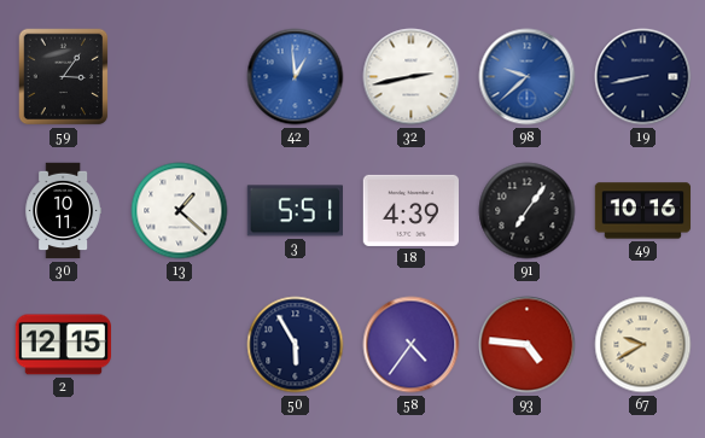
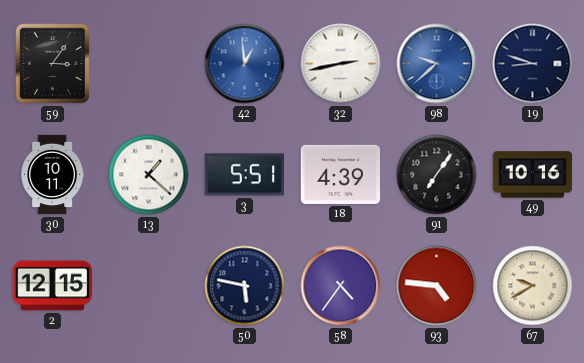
19: 8:43 -> 8:48 (533, 64)
50: 5:55 -> 5:47 (245, 286)
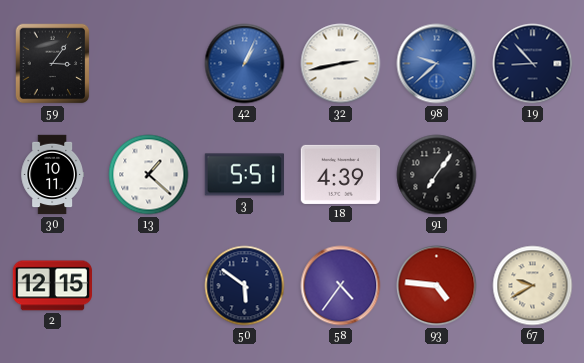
42: 12:59 -> 1:04 (245, 64)
19: 8:48 -> 8:53 (533, 64)
49: 10:16 -> none (533, 175)
50: 5:47 -> 5:51 (245, 286)
